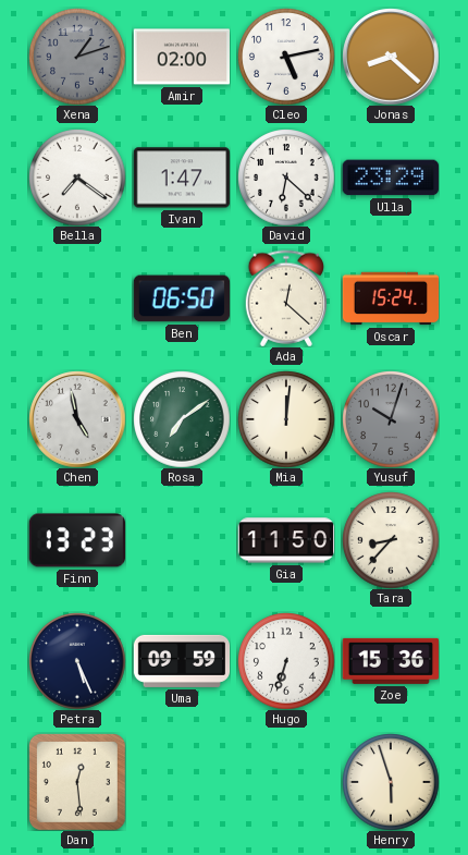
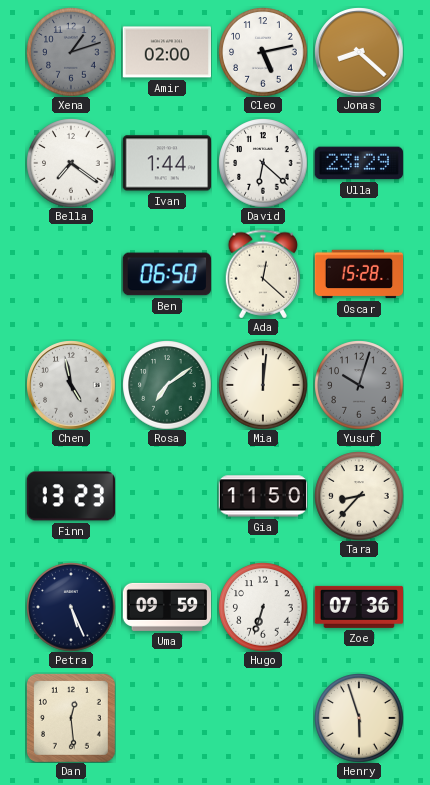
Ivan: 1:47 -> 1:44 (166, 163)
Oscar: 15:24 -> 15:28 (359, 274)
Zoe: 15:36 -> 07:36 (358, 607)
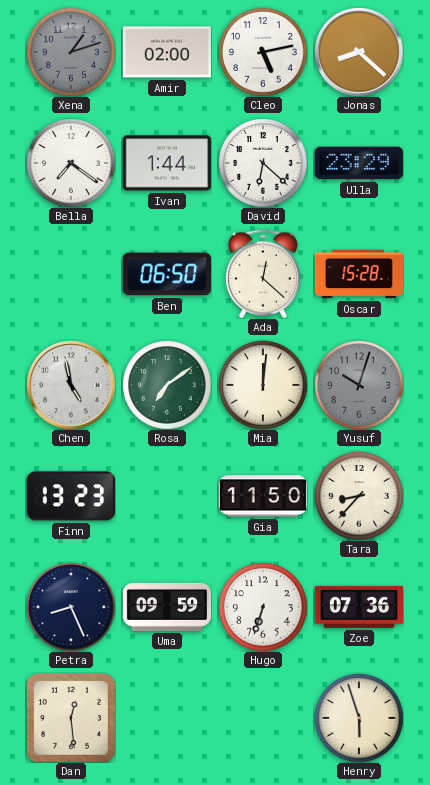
Petra: 5:26 -> 8:26 (71, 607)
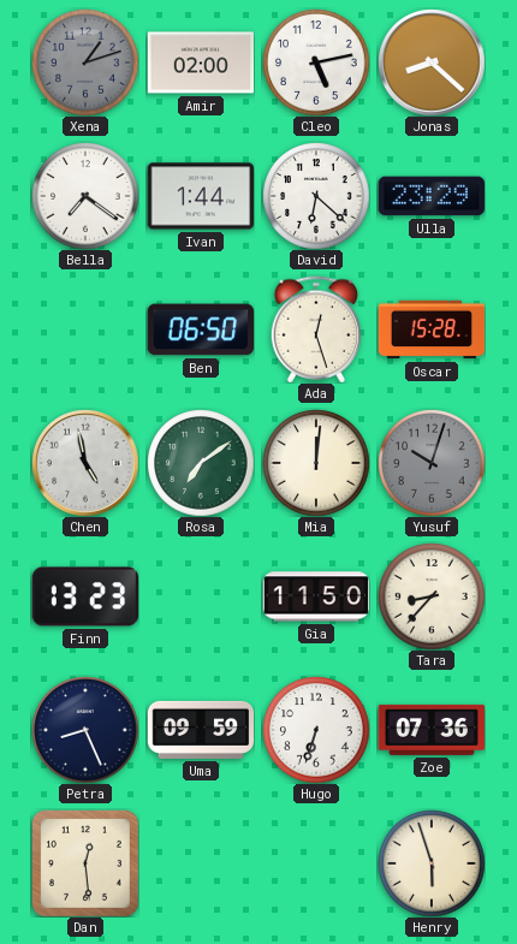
Ada: 12:22 -> 12:27 (315, 329)
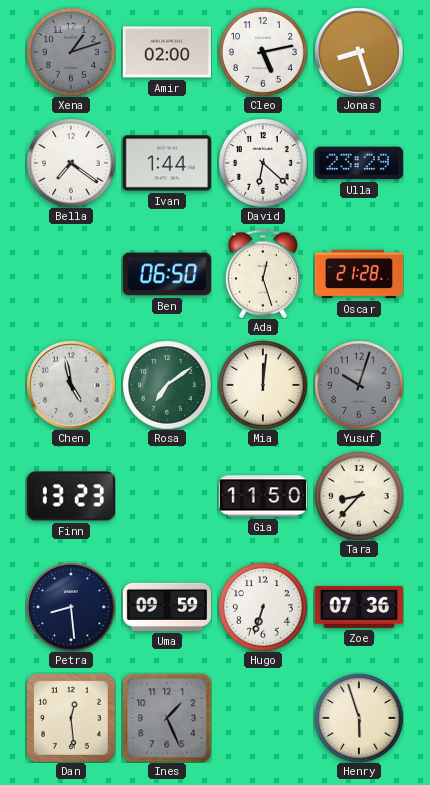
Jonas: 8:22 -> 8:27 (359, 52)
Oscar: 15:28 -> 21:28 (359, 274)
Petra: 8:26 -> 8:29 (71, 607)
Ines: none -> 1:26 (167, 718)
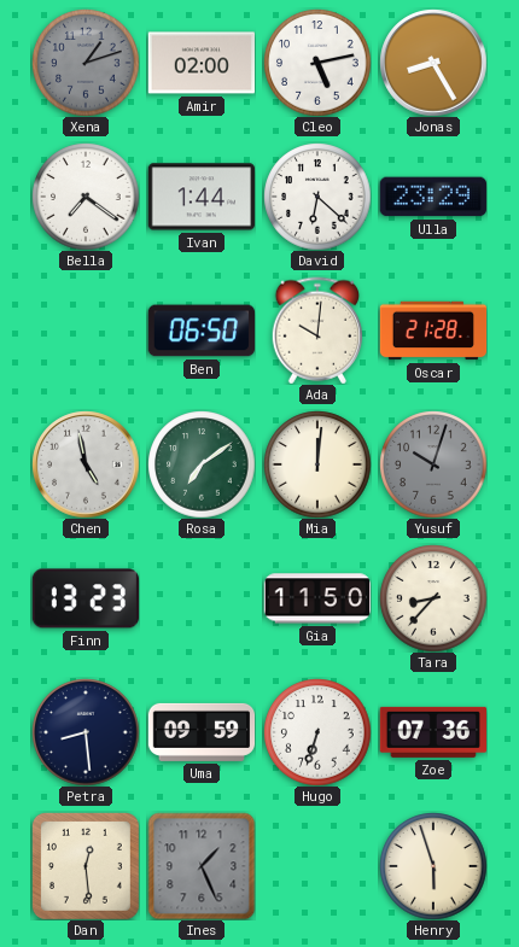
Jonas: 8:27 -> 8:25 (433, 63)
Ada: 12:27 -> 10:01 (316, 331)
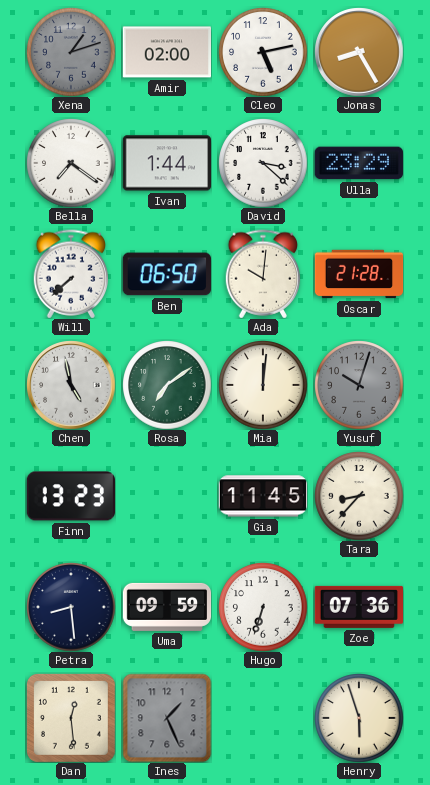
David: 6:22 -> 3:22 (263, 163)
Will: none -> 7:38 (70, 274)
Gia: 11:50 -> 11:45 (263, 496)
